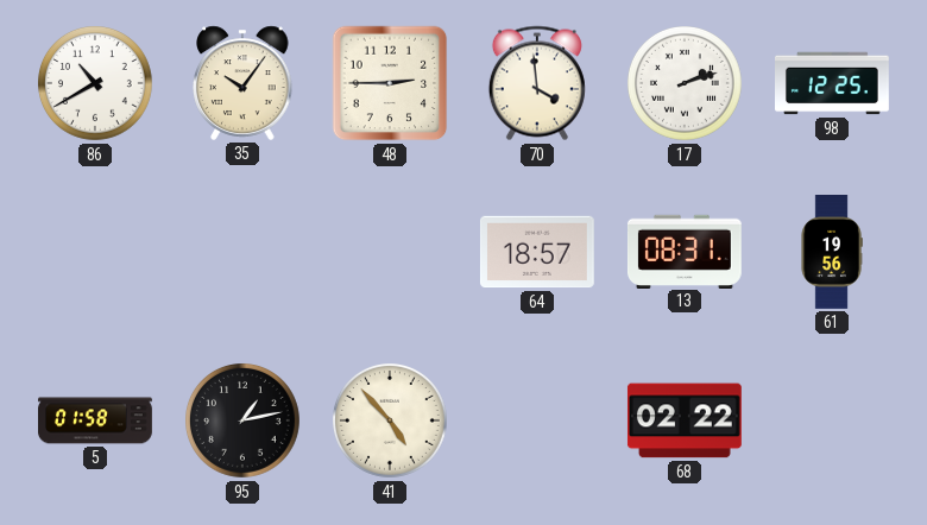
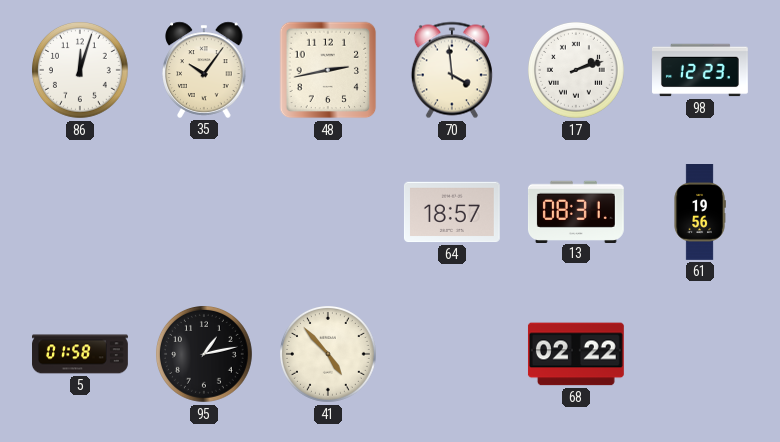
86: 10:40 -> 12:03 (81, 71)
48: 2:45 -> 2:43 (328, 70)
98: 12:25 -> 12:23 (701, 70)
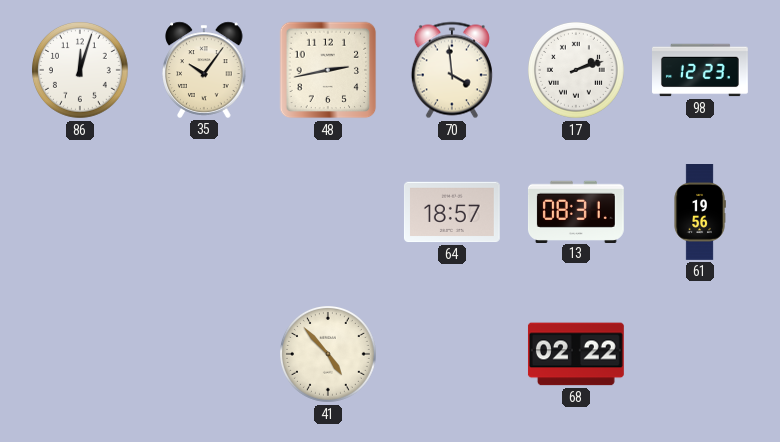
5: 01:58 -> none (81, 354)
95: 1:13 -> none (205, 355)
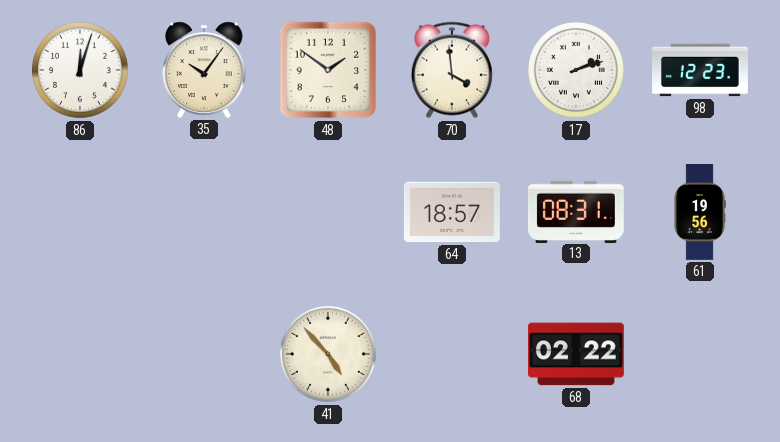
48: 2:43 -> 1:51 (328, 70)
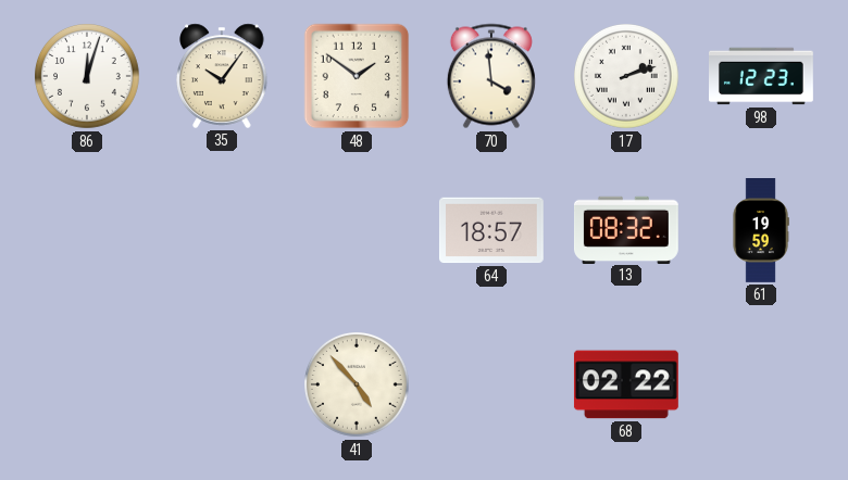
13: 08:31 -> 08:32 (626, 229)
61: 19:56 -> 19:59 (761, 231)
